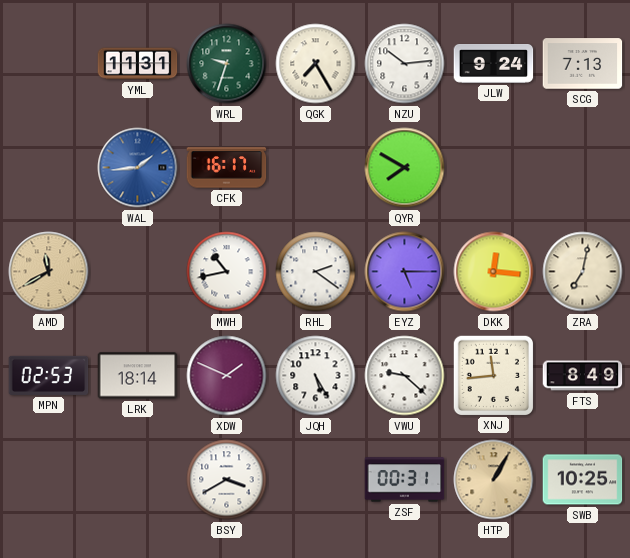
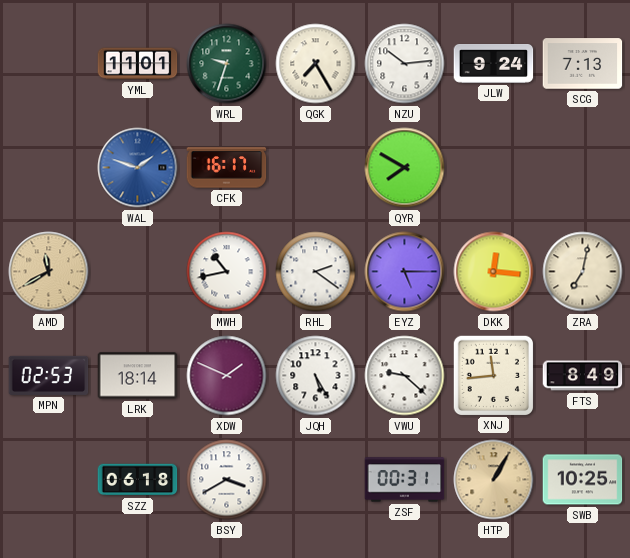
YML: 11:31 -> 11:01 (138, 64)
WAL: 1:44 -> 1:48 (138, 168)
SZZ: none -> 06:18 (138, 480)
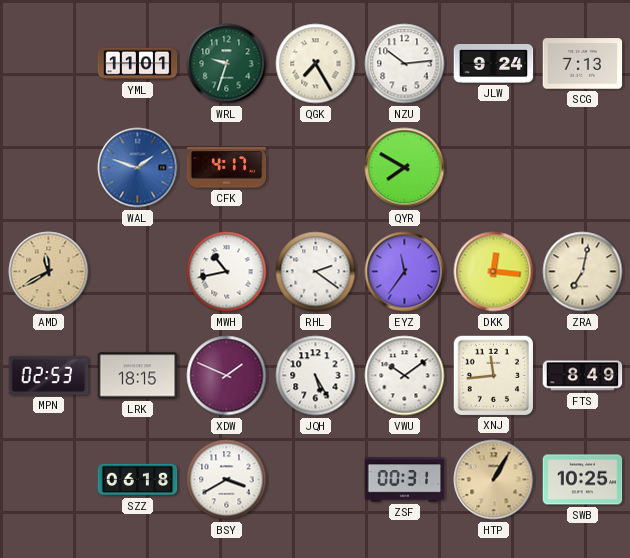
CFK: 16:17 -> 4:17 (227, 168)
EYZ: 5:15 -> 11:36 (405, 272)
LRK: 18:14 -> 18:15 (138, 376)
VWU: 9:22 -> 10:09 (405, 376)
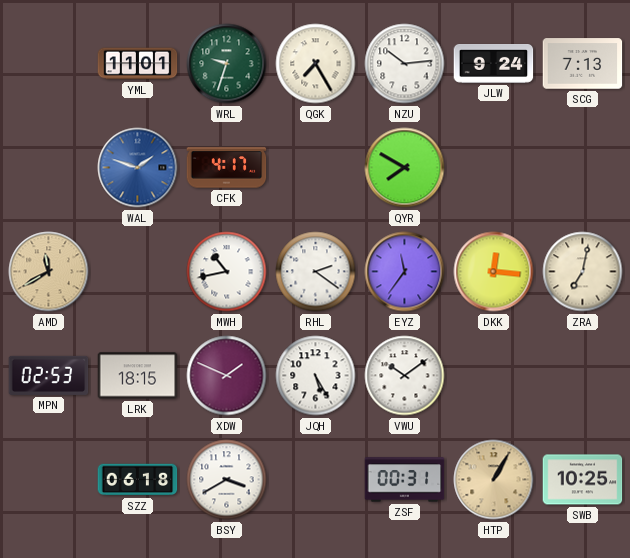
XNJ: 11:44 -> none (493, 375)
FTS: 8:49 -> none (583, 376)
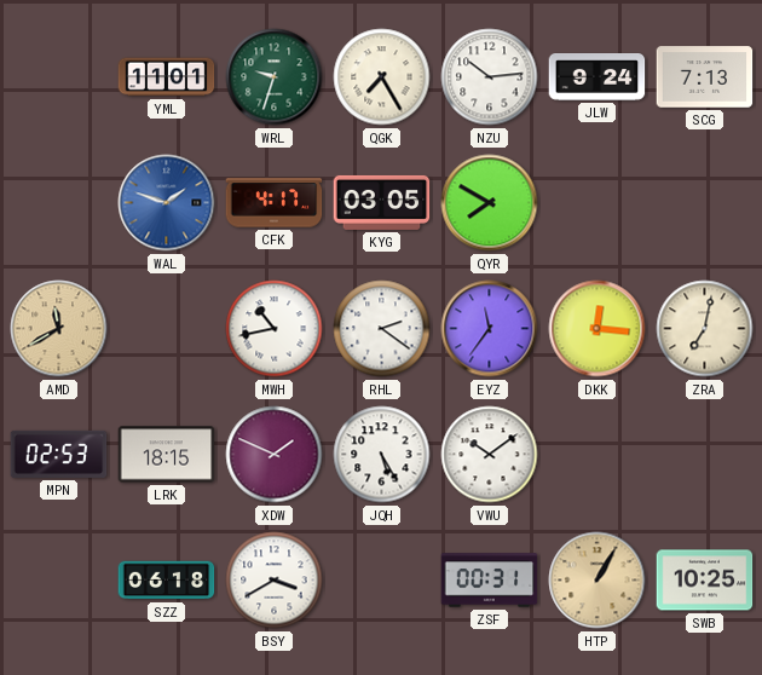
KYG: none -> 03:05 (382, 202)
